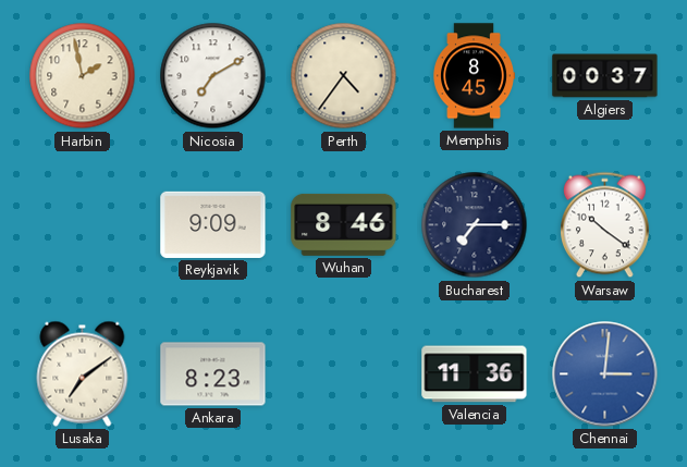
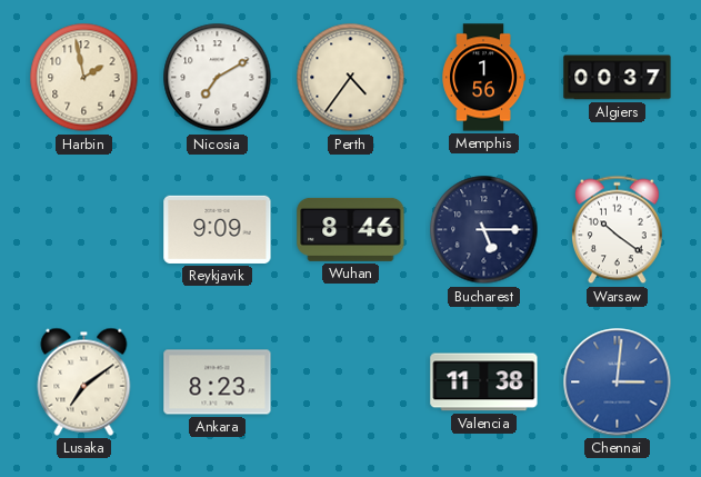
Memphis: 8:45 -> 1:56 (483, 78)
Bucharest: 7:15 -> 5:15 (484, 230)
Valencia: 11:36 -> 11:38 (484, 382)
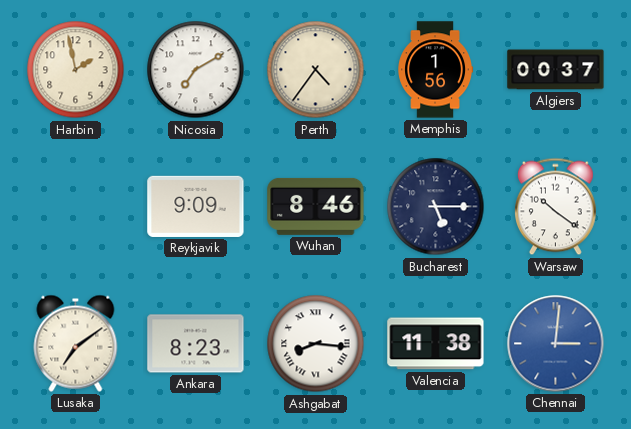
Ashgabat: none -> 8:16 (316, 344)
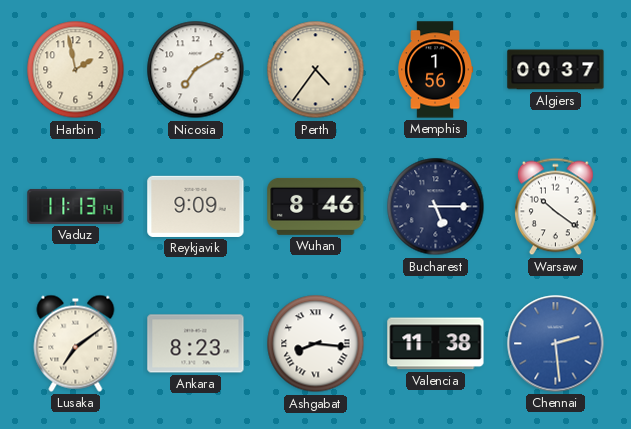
Vaduz: none -> 11:13 (76, 206)
Chennai: 3:01 -> 2:29 (556, 344)
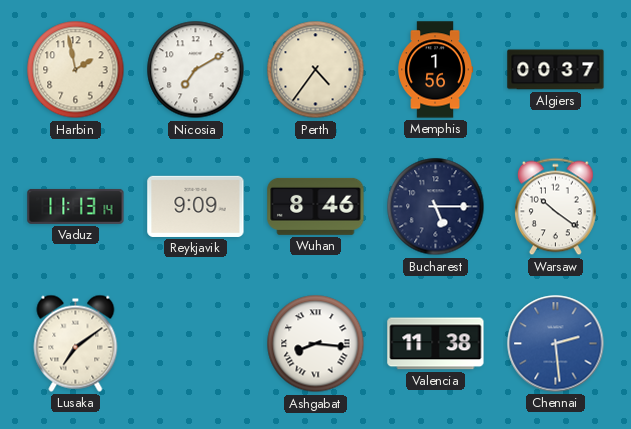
Ankara: 8:23 -> none (196, 344)
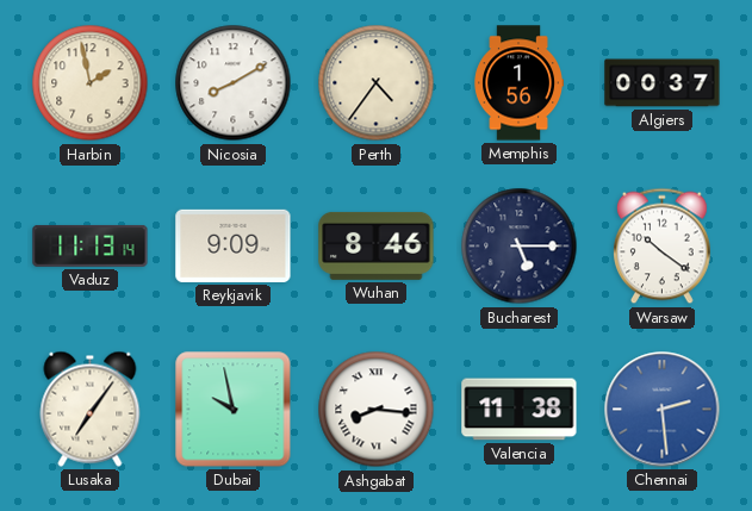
Nicosia: 7:10 -> 8:10 (234, 83)
Lusaka: 7:09 -> 7:06 (91, 409)
Dubai: none -> 9:58 (234, 410)
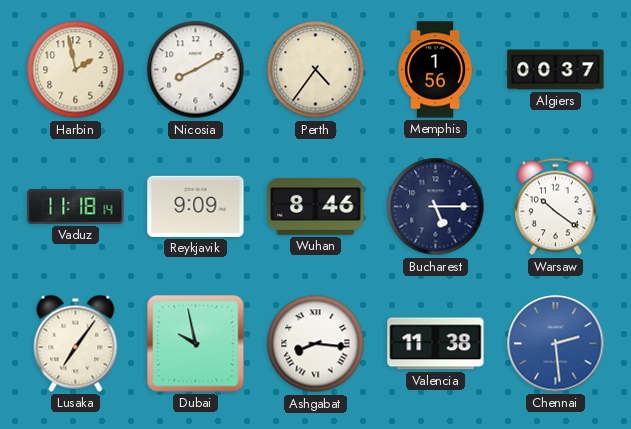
Vaduz: 11:13 -> 11:18 (76, 206)
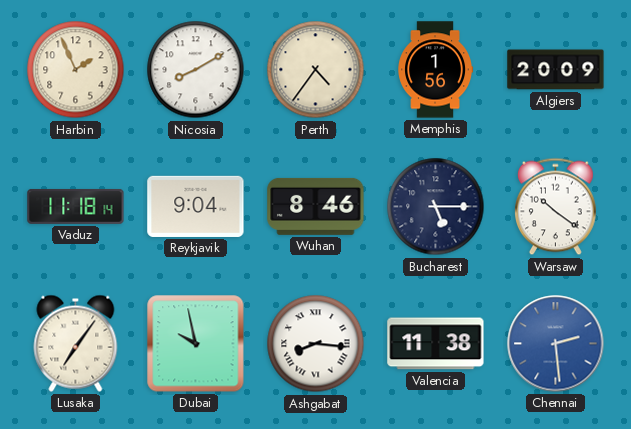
Harbin: 1:58 -> 1:56 (76, 70)
Algiers: 00:37 -> 20:09 (556, 70)
Reykjavik: 9:09 -> 9:04 (196, 206)
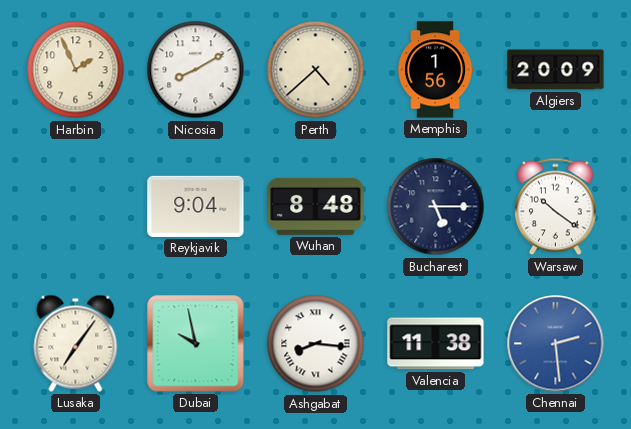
Perth: 4:36 -> 4:38 (316, 70)
Vaduz: 11:18 -> none (76, 206)
Wuhan: 8:46 -> 8:48 (316, 206)
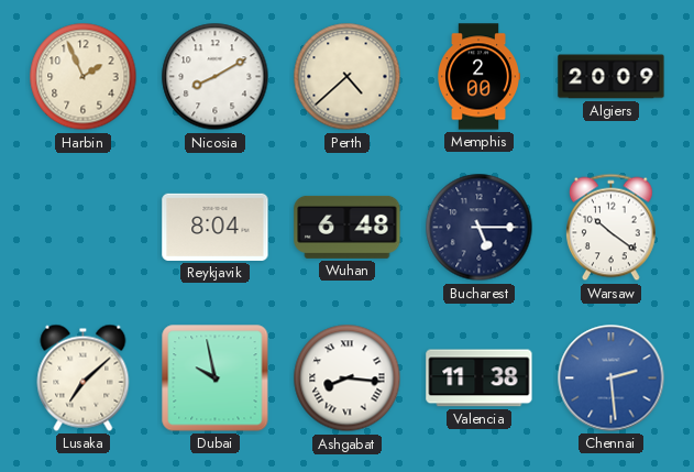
Memphis: 1:56 -> 2:00 (478, 77)
Reykjavik: 9:04 -> 8:04 (216, 227)
Wuhan: 8:48 -> 6:48 (348, 227)
Lusaka: 7:06 -> 7:08 (84, 377)
